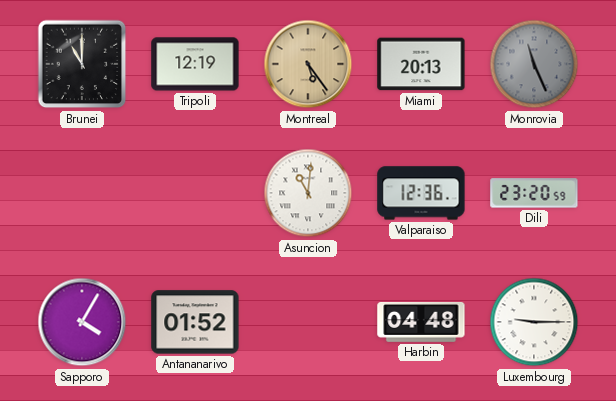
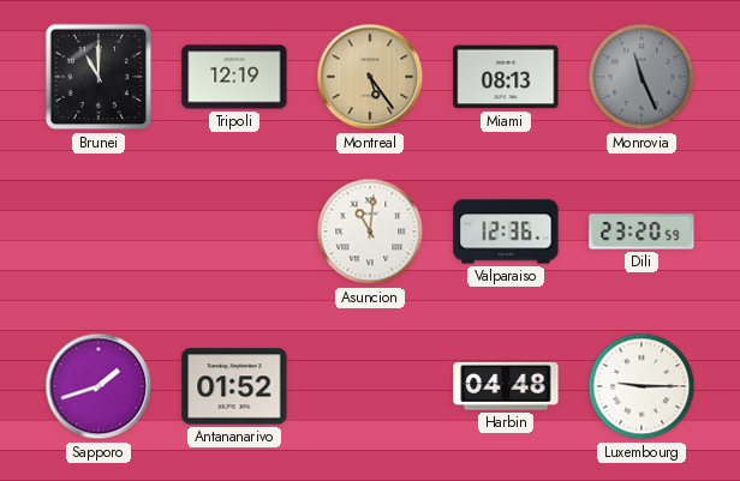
Miami: 20:13 -> 08:13 (506, 77)
Sapporo: 4:05 -> 1:42 (99, 386)
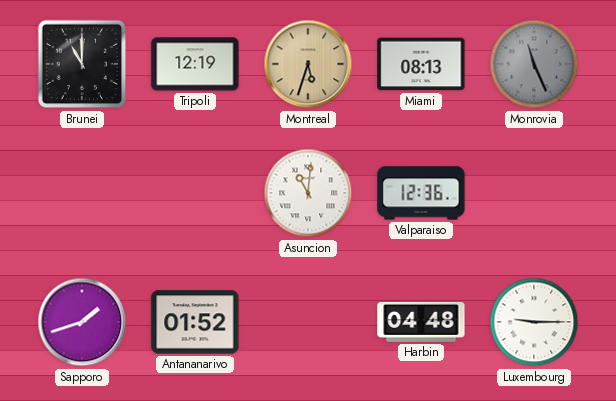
Montreal: 5:24 -> 5:33 (308, 64)
Dili: 23:20 -> none (641, 232)
